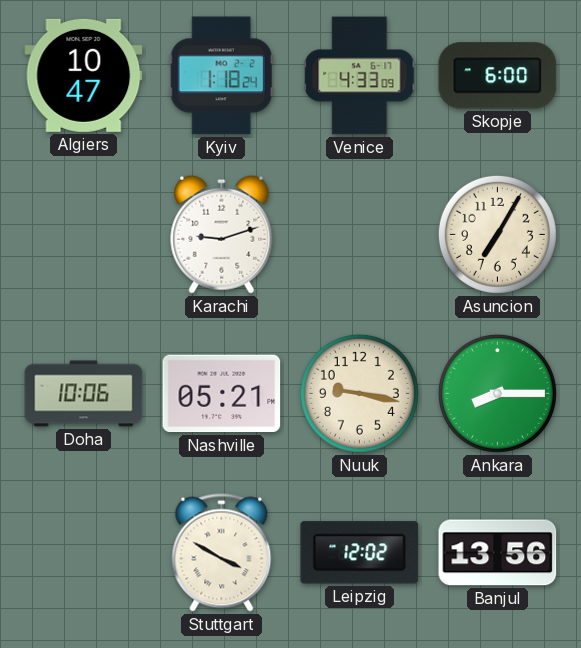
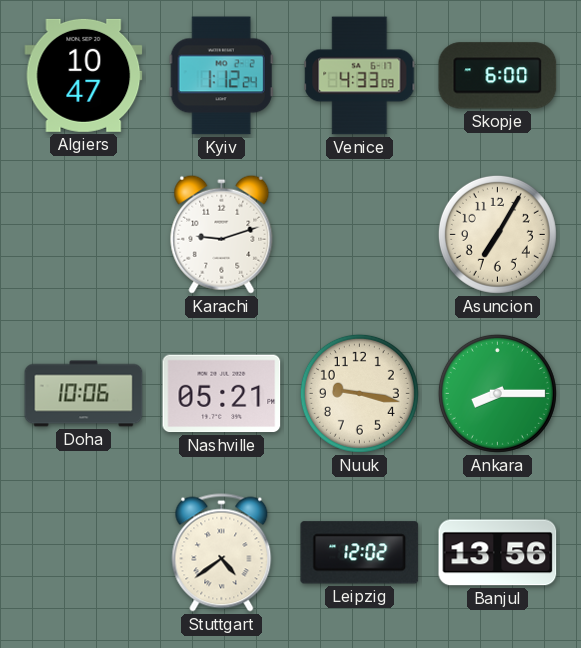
Kyiv: 1:18 -> 1:12 (221, 76)
Stuttgart: 3:50 -> 4:39 (222, 553)
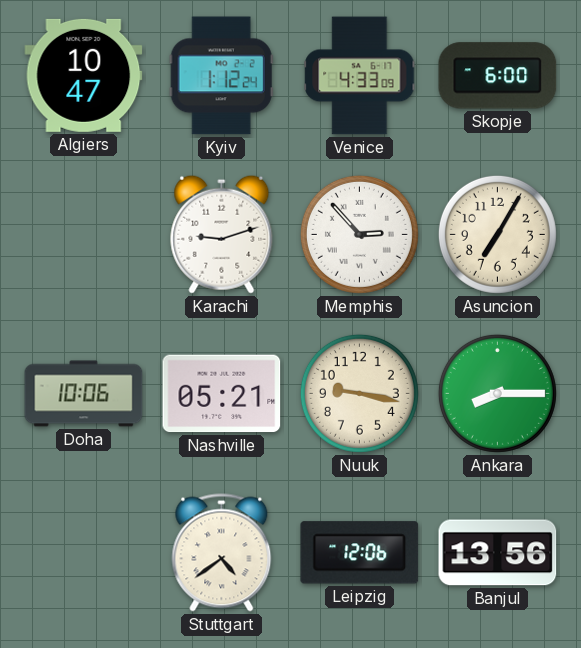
Memphis: none -> 2:53 (359, 234)
Leipzig: 12:02 -> 12:06 (360, 553)
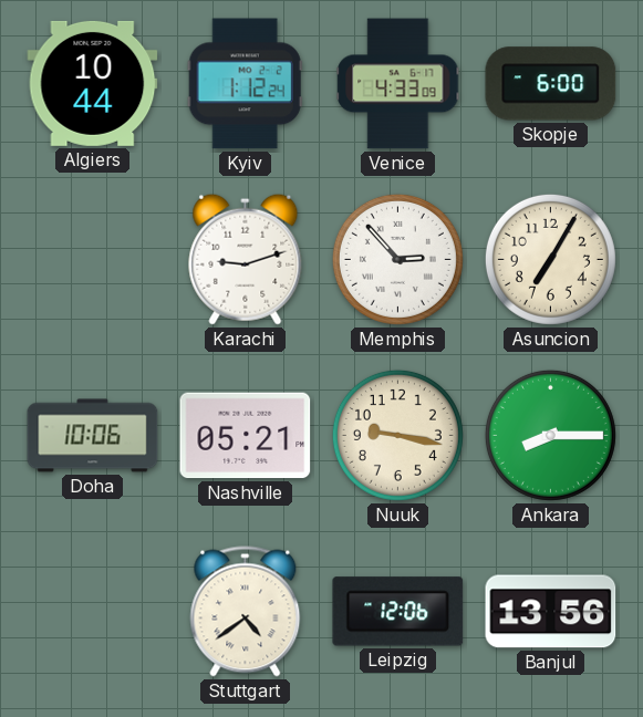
Algiers: 10:47 -> 10:44 (93, 83)
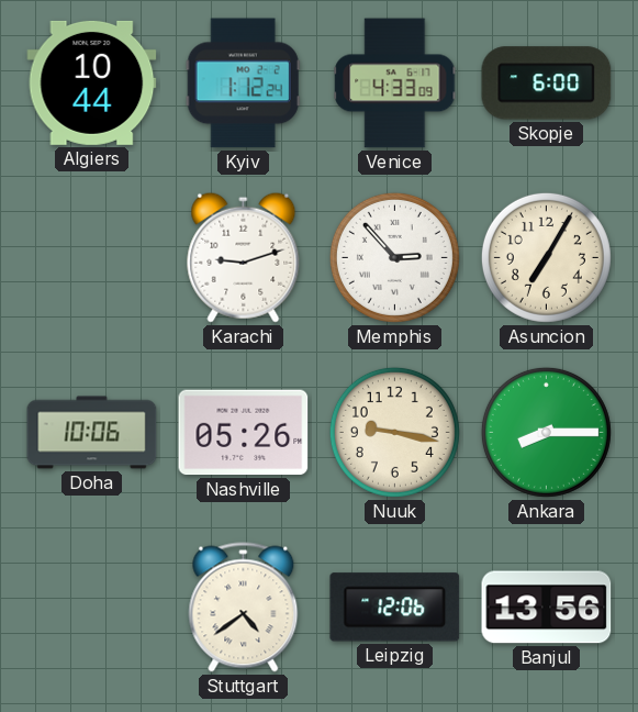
Nashville: 05:21 -> 05:26 (244, 433)
